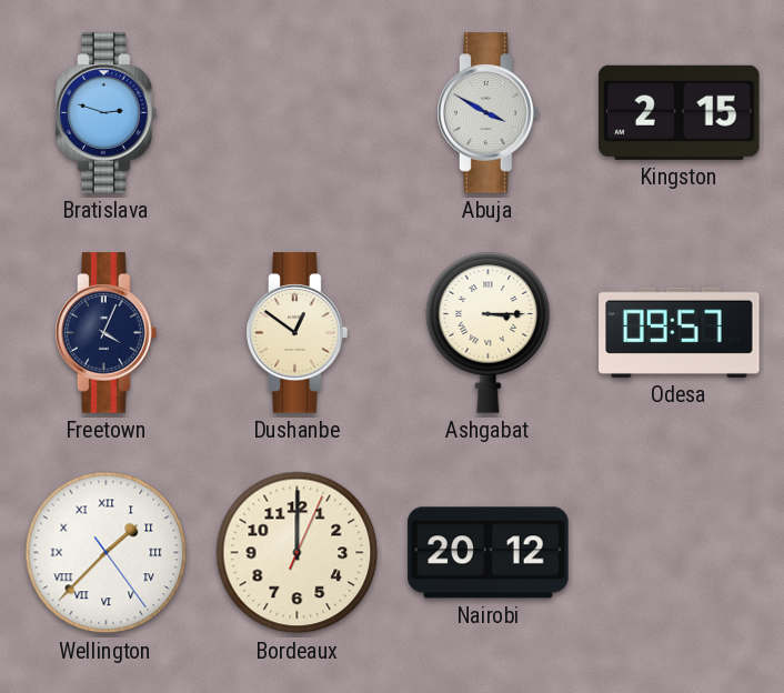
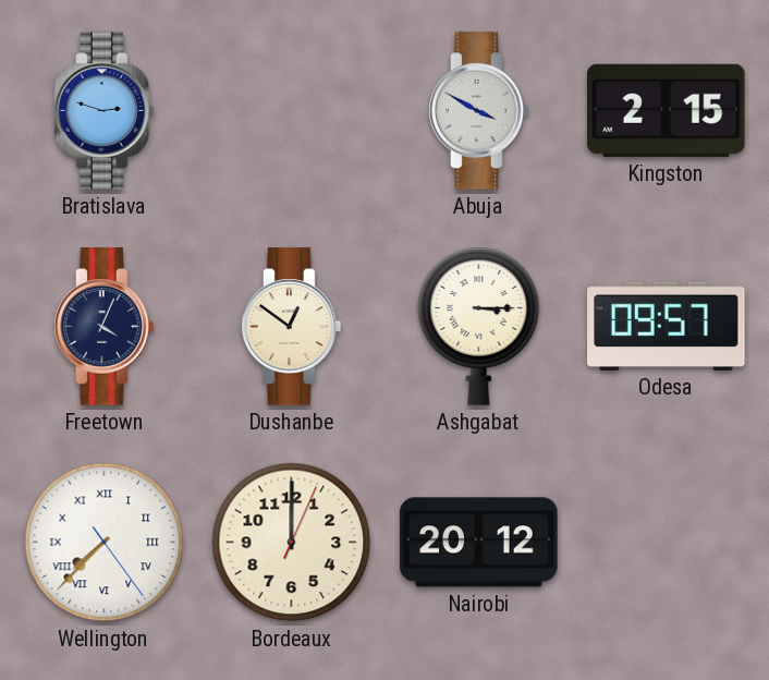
Wellington: 1:37 -> 7:37 (105, 543)
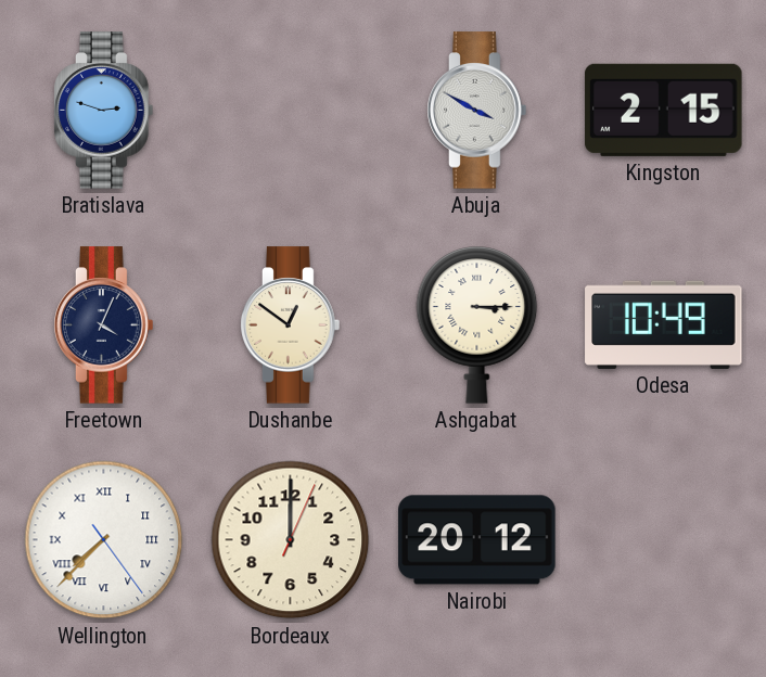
Odesa: 09:57 -> 10:49 (664, 324)
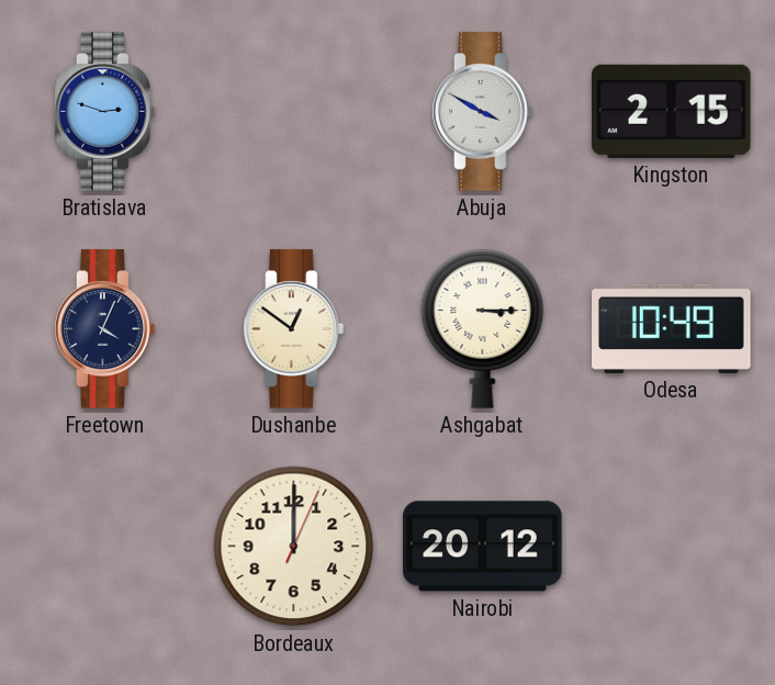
Wellington: 7:37 -> none (104, 540)
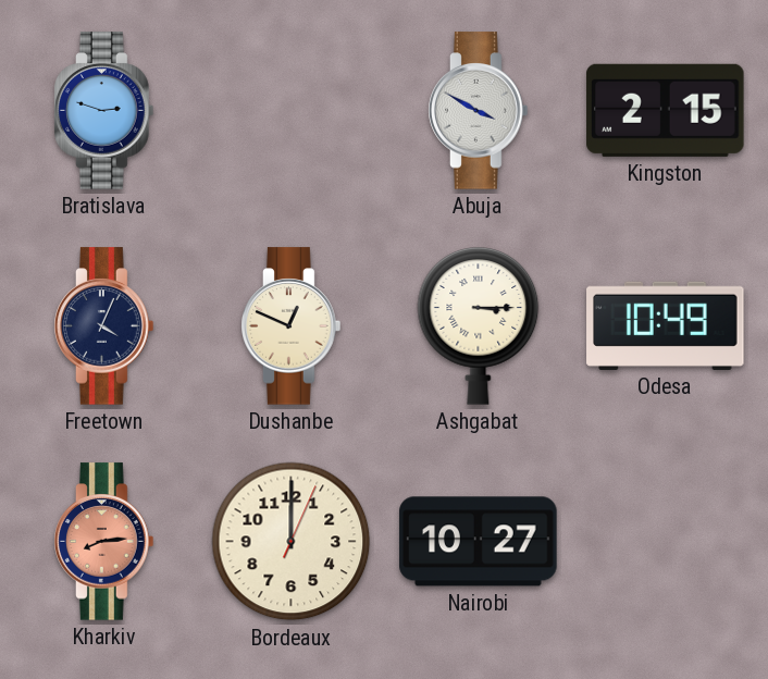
Dushanbe: 12:51 -> 12:49 (292, 326)
Kharkiv: none -> 8:14 (104, 542)
Nairobi: 20:12 -> 10:27 (479, 542)
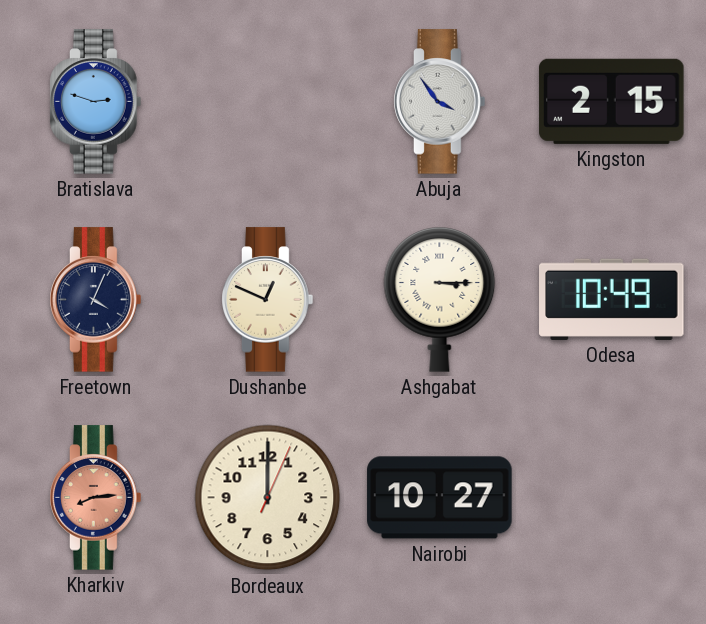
Abuja: 3:50 -> 3:54 (440, 102)
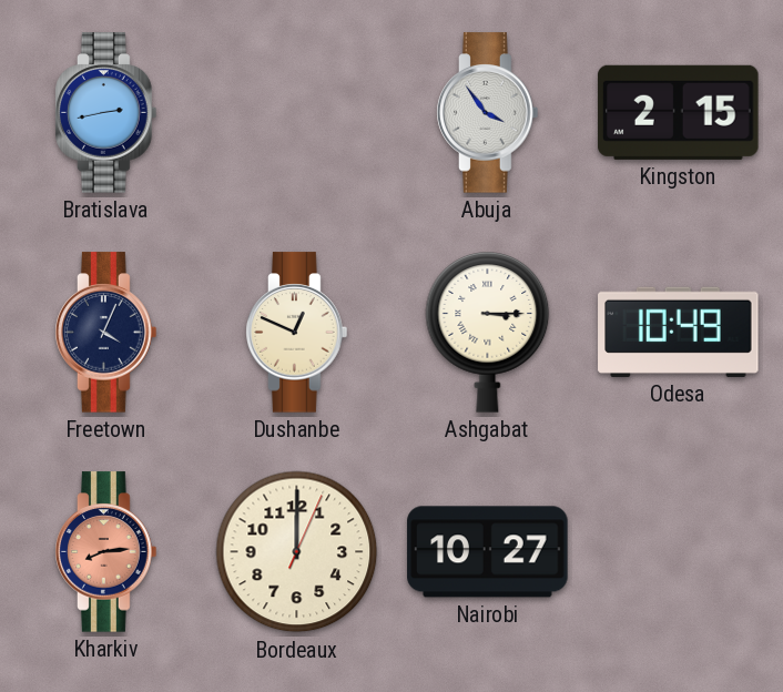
Bratislava: 2:48 -> 2:43 (106, 113)
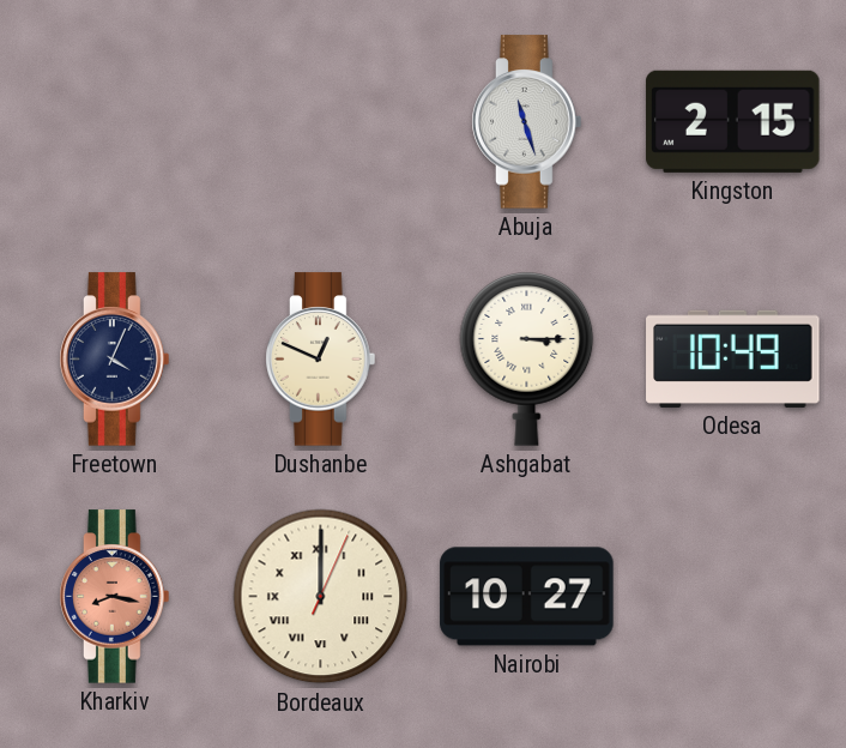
Bratislava: 2:43 -> none (106, 113)
Abuja: 3:54 -> 11:27 (527, 122)
Kharkiv: 8:14 -> 8:17 (115, 597)
Bordeaux numerals: Arabic -> Roman (321, 597)
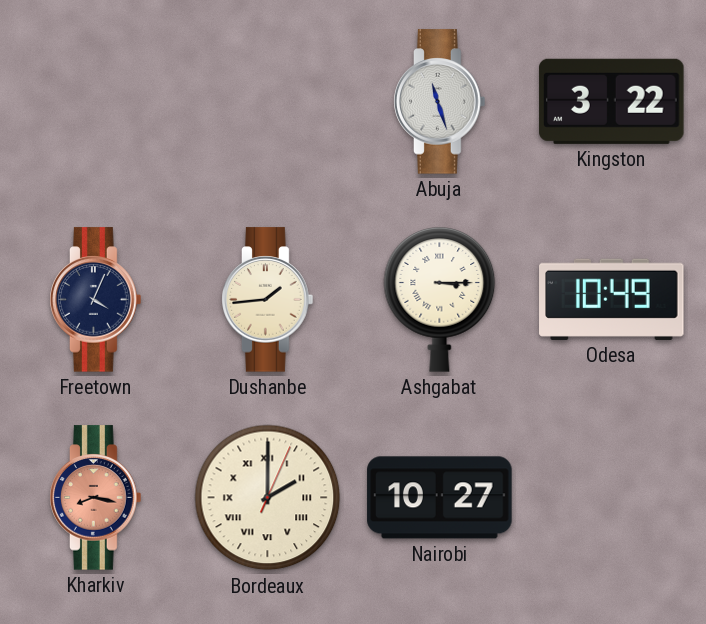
Kingston: 2:15 -> 3:22 (612, 101)
Dushanbe: 12:49 -> 1:44 (268, 300)
Bordeaux: 12:00 -> 2:00 (268, 498)
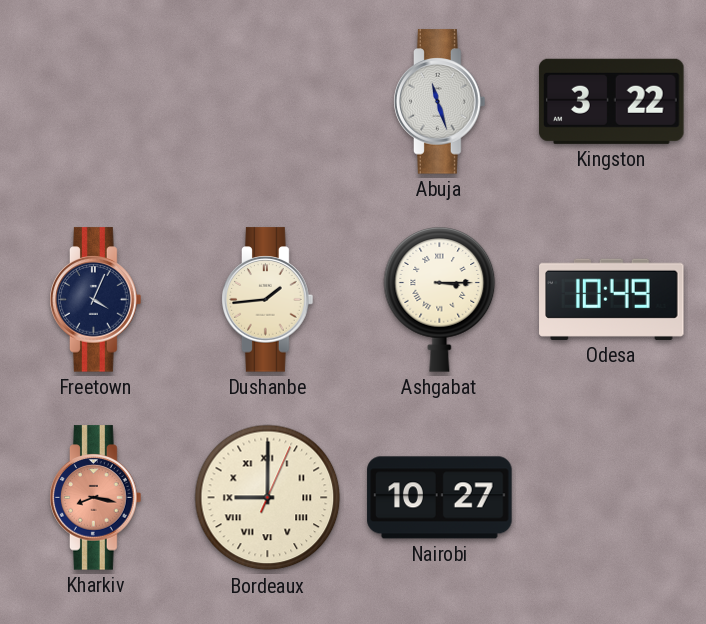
Bordeaux: 2:00 -> 9:00 (268, 498)
